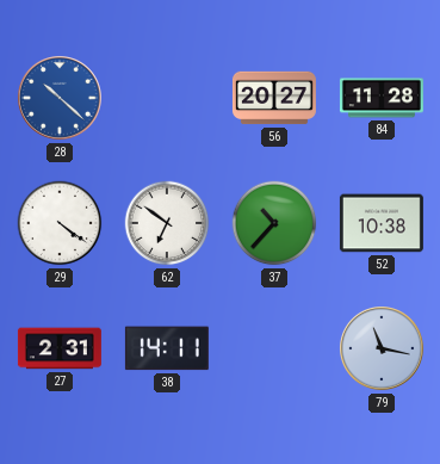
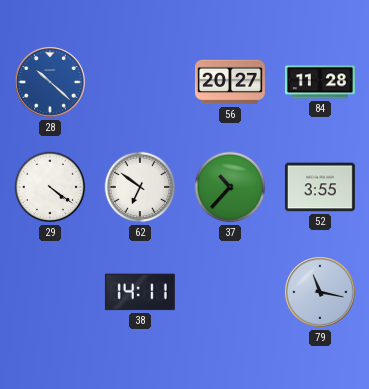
52: 10:38 -> 3:55 (320, 187)
27: 2:31 -> none (60, 348)
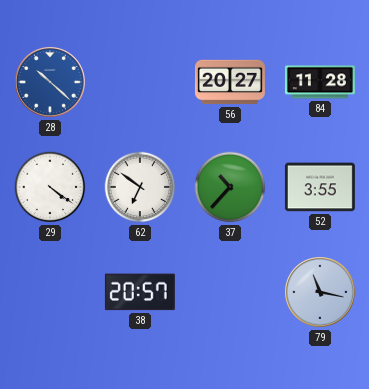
38: 14:11 -> 20:57 (140, 292)
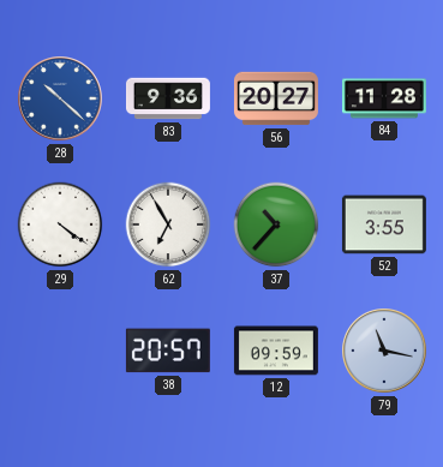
83: none -> 9:36 (168, 98)
62: 6:51 -> 6:55 (168, 224)
12: none -> 09:59 (276, 351)
